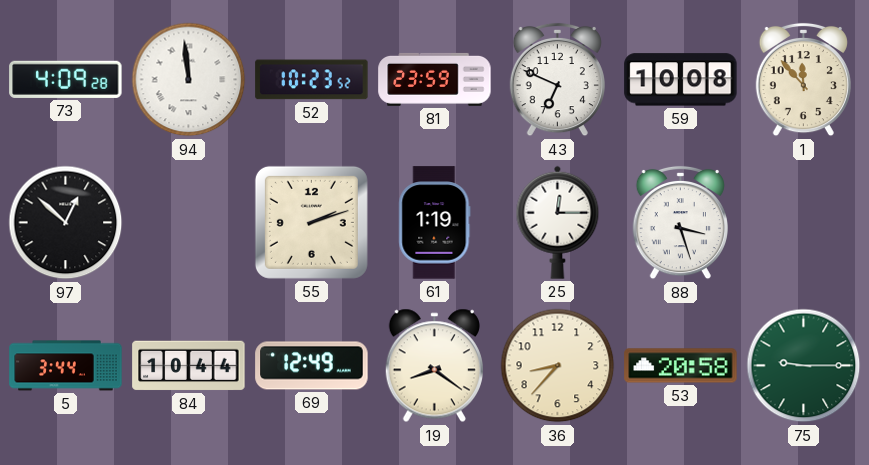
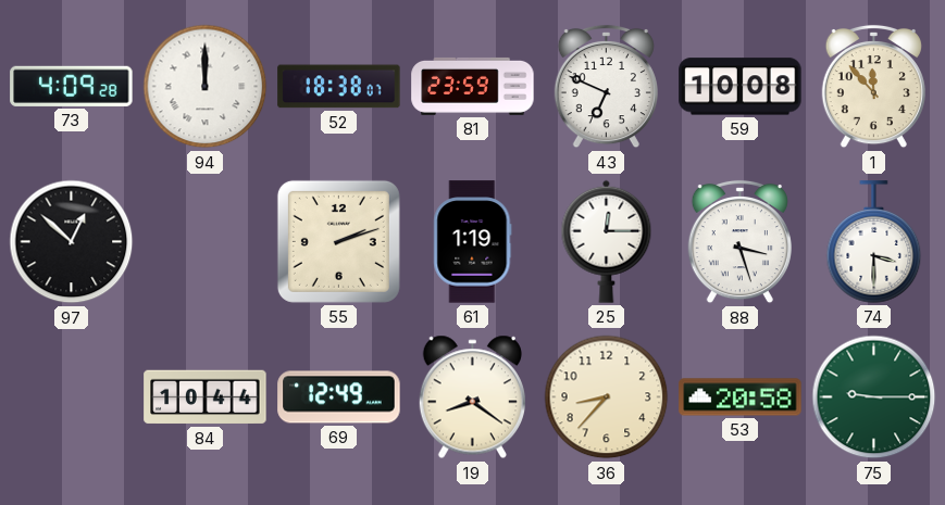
94: 11:59 -> 12:00 (206, 87)
52: 10:23 -> 18:38 (339, 87)
74: none -> 3:30 (874, 242)
5: 3:44 -> none (66, 366)
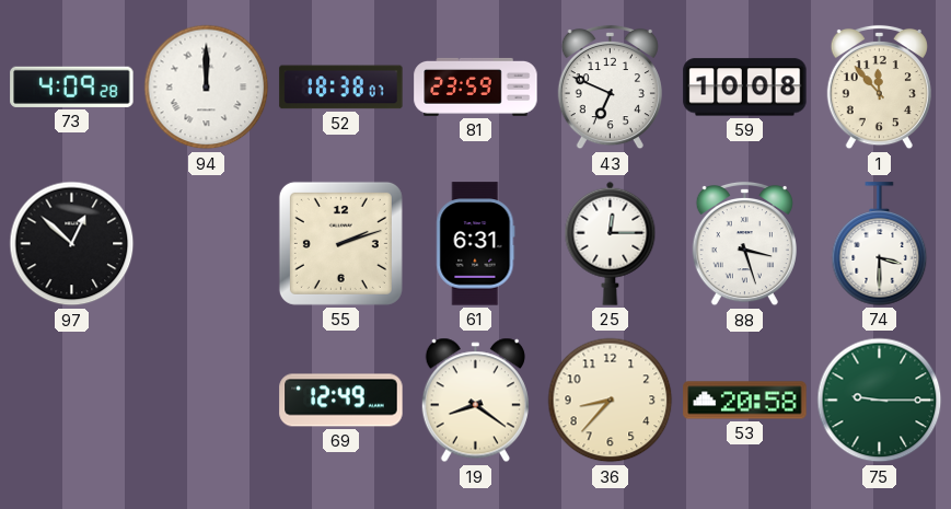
61: 1:19 -> 6:31 (476, 244)
84: 10:44 -> none (206, 397)
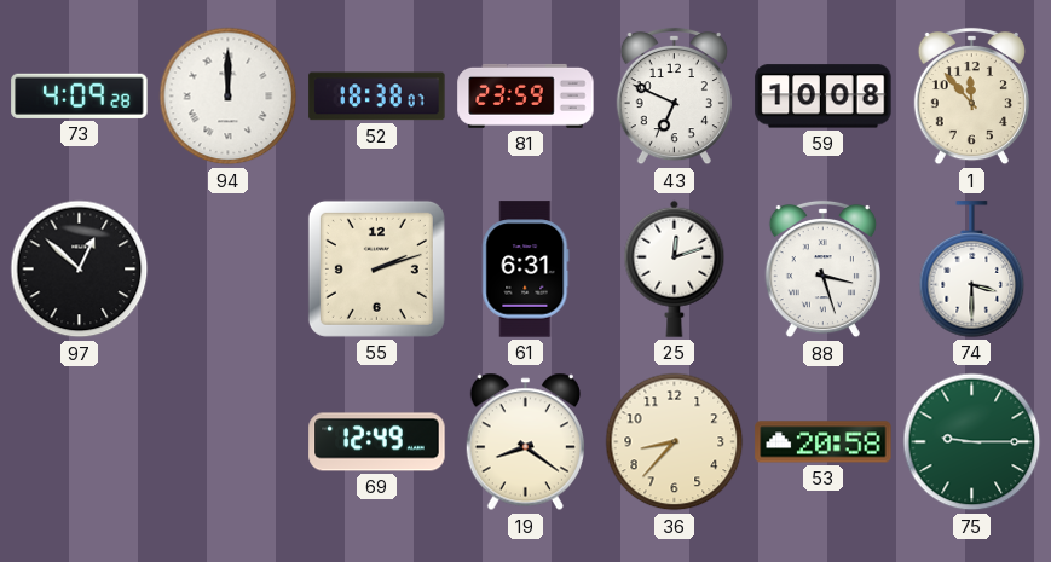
25: 12:15 -> 12:12 (675, 268)
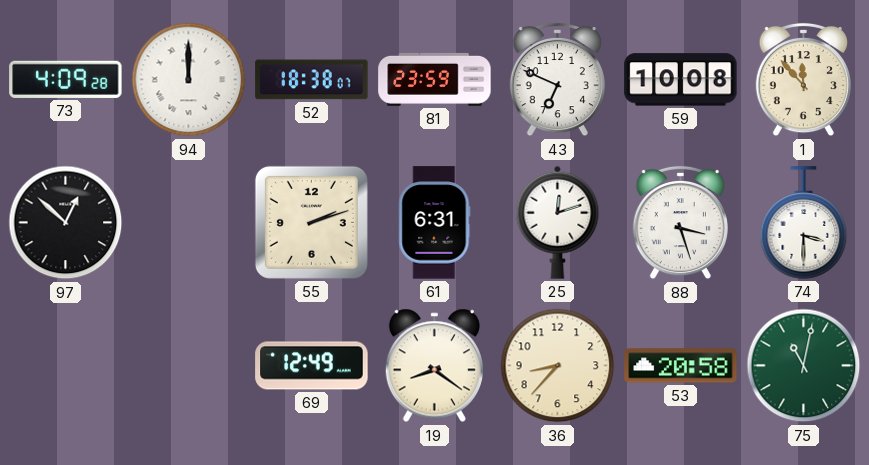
75: 9:15 -> 11:02 (804, 366)
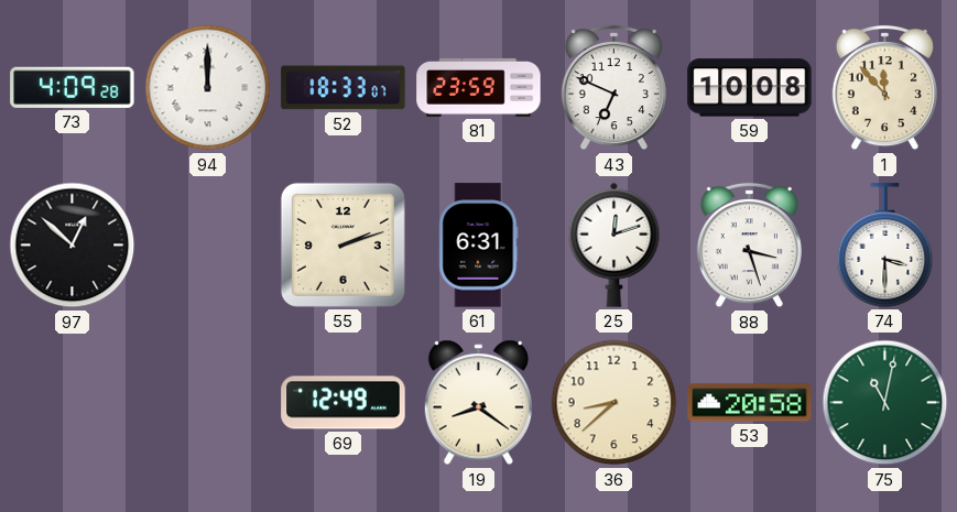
52: 18:38 -> 18:33 (344, 88)
36: 8:37 -> 8:38 (615, 403)
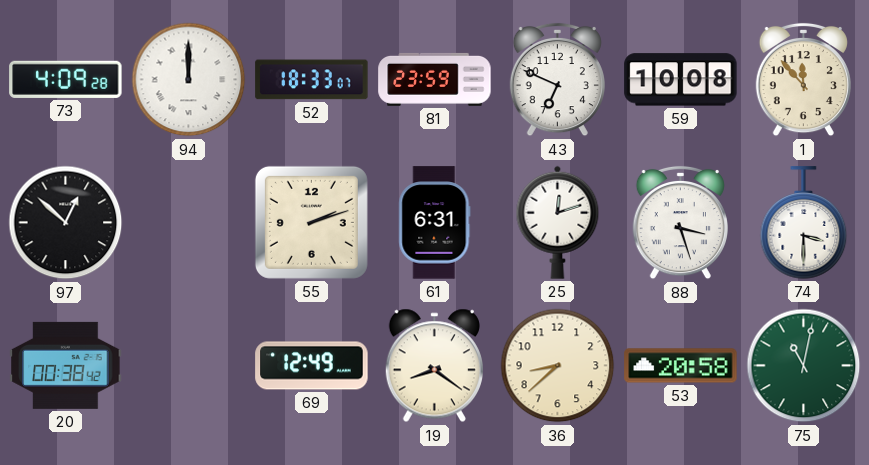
20: none -> 00:38 (66, 365)
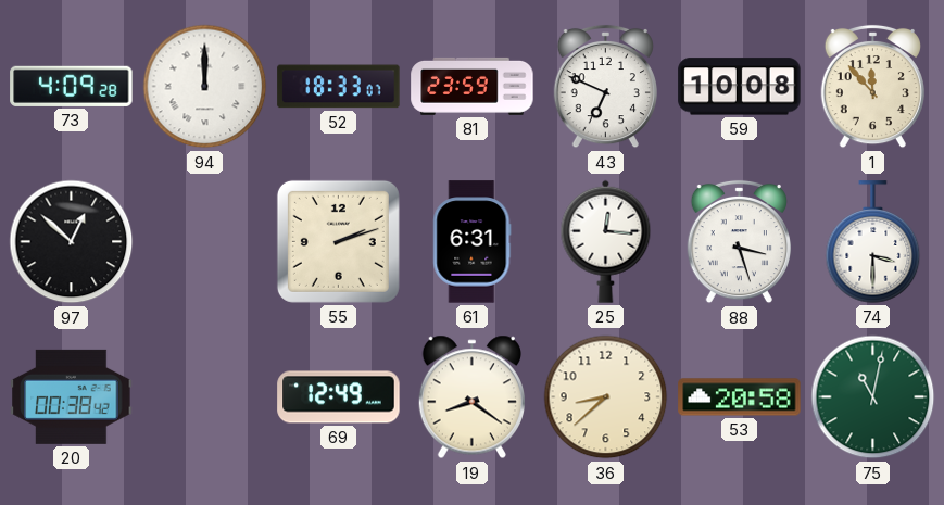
25: 12:12 -> 12:16 (606, 241)
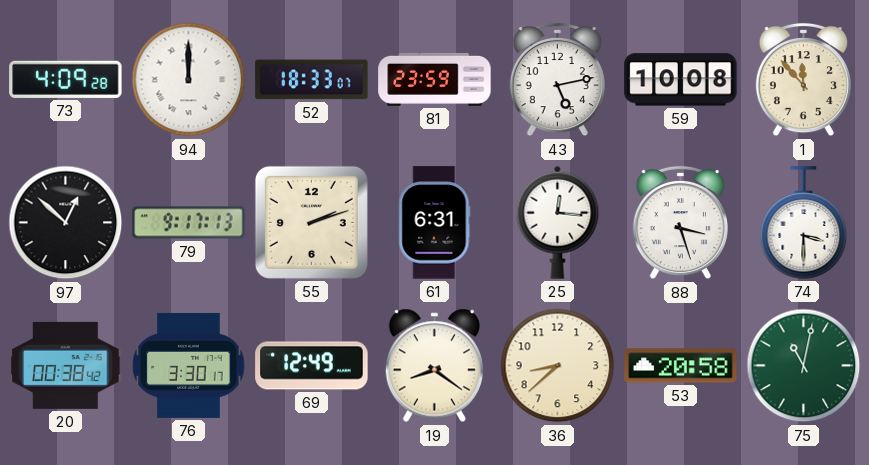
43: 6:49 -> 5:13 (557, 80)
79: none -> 9:17 (189, 223)
76: none -> 3:30 (189, 365)
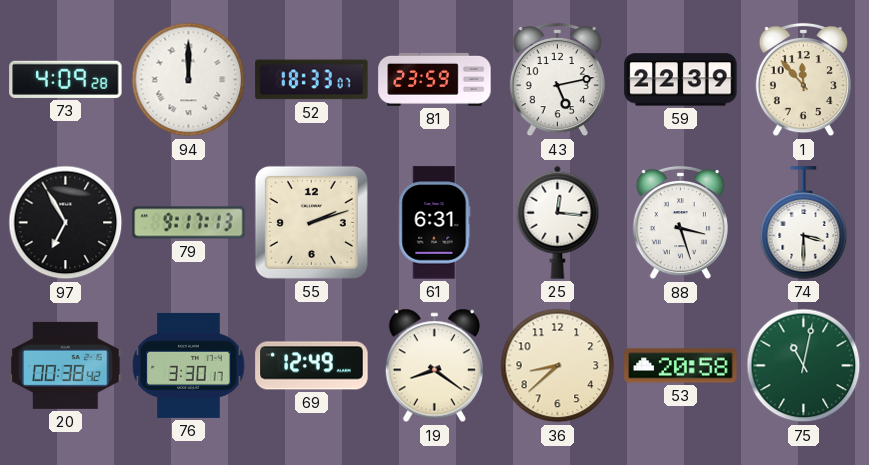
59: 10:08 -> 22:39 (681, 80)
97: 12:52 -> 6:55 (66, 223)
